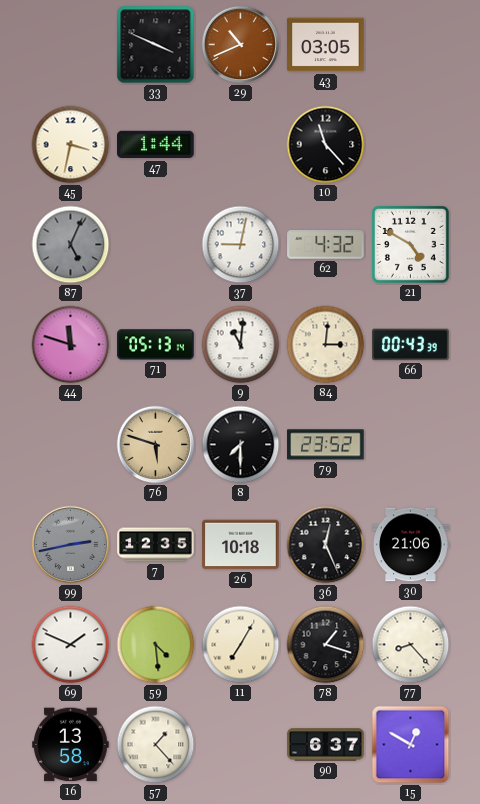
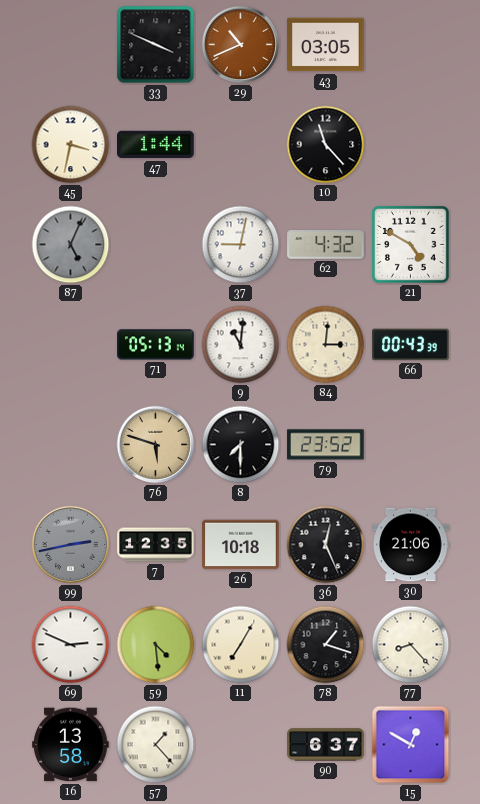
44: 11:48 -> none (71, 345)
69: 1:49 -> 2:49 (71, 645)
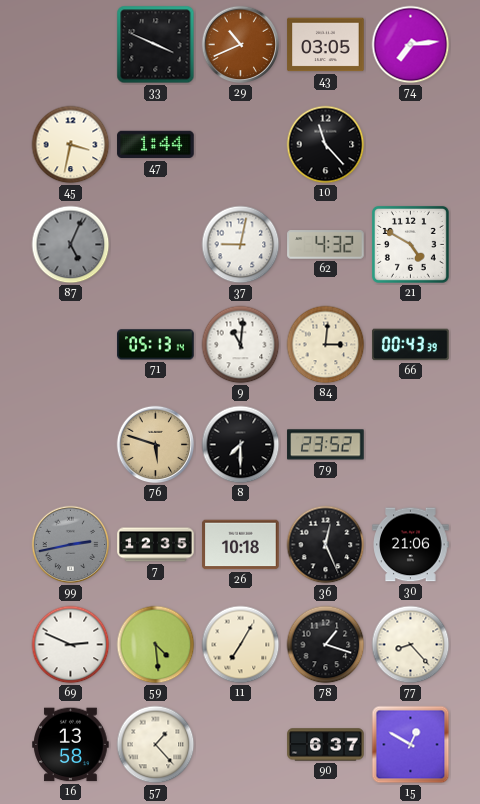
74: none -> 7:14 (411, 45)
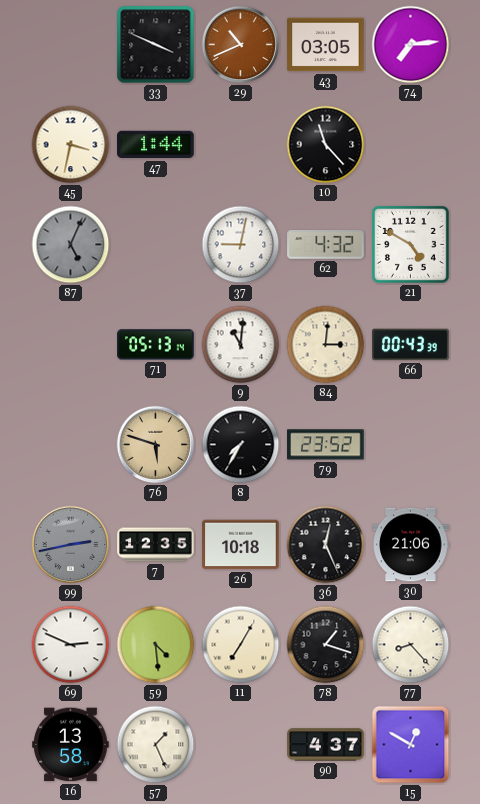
8: 7:30 -> 7:35 (241, 445)
57: 1:23 -> 1:26 (156, 745)
90: 6:37 -> 4:37 (326, 745)
